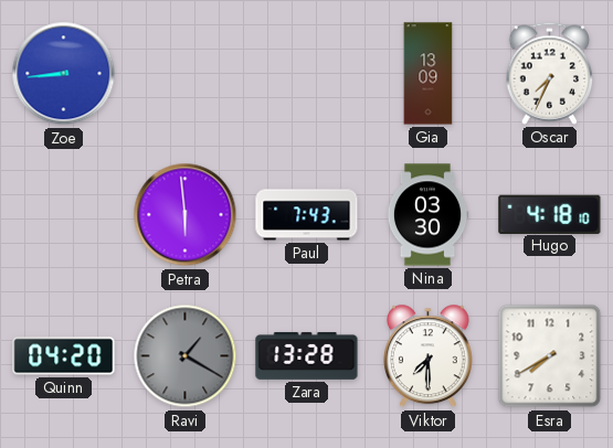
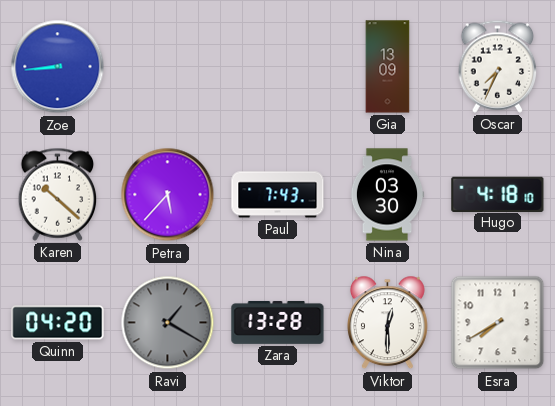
Karen: none -> 10:22 (58, 194)
Petra: 5:59 -> 5:37 (168, 195)
Viktor: 7:30 -> 12:30 (387, 323)
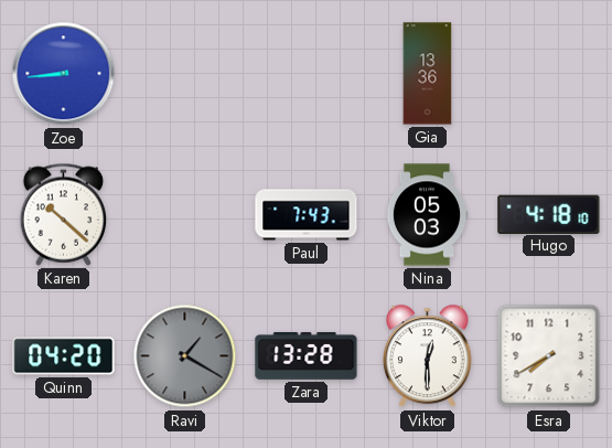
Gia: 13:09 -> 13:36 (428, 74)
Oscar: 7:34 -> none (498, 66)
Petra: 5:37 -> none (168, 195)
Nina: 03:30 -> 05:03 (427, 215)
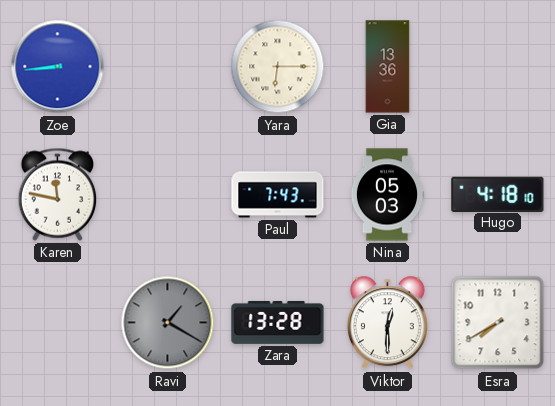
Yara: none -> 6:15 (278, 67)
Karen: 10:22 -> 11:47 (58, 194)
Quinn: 04:20 -> none (64, 356)
